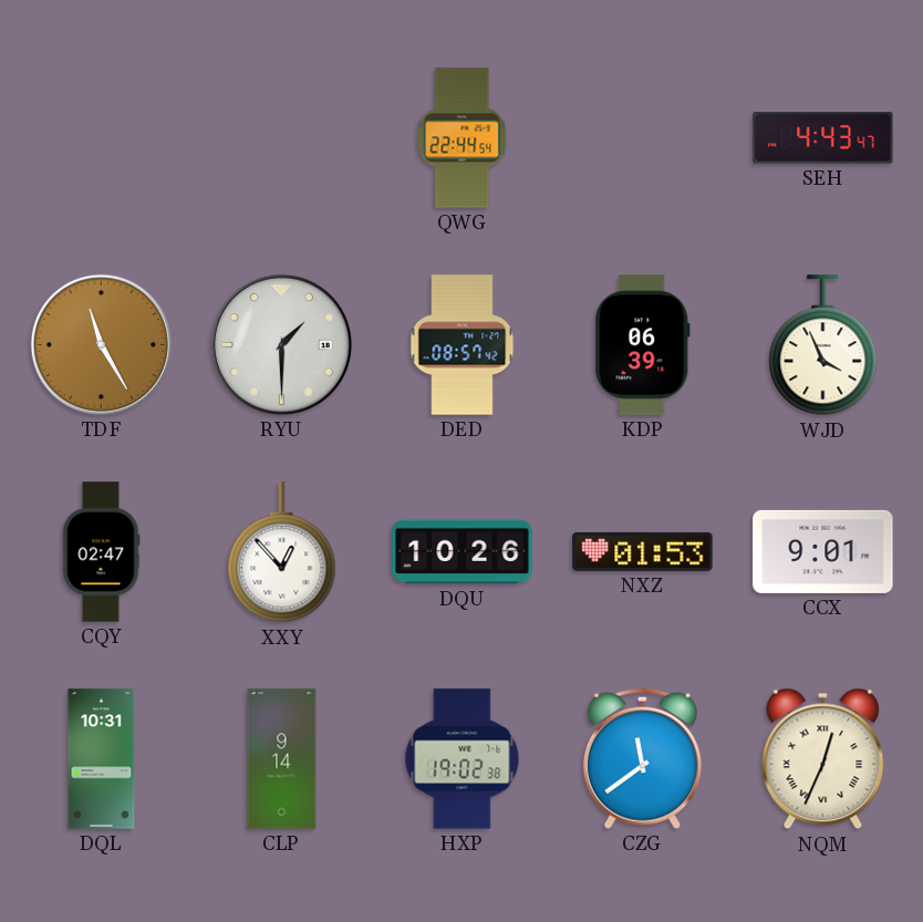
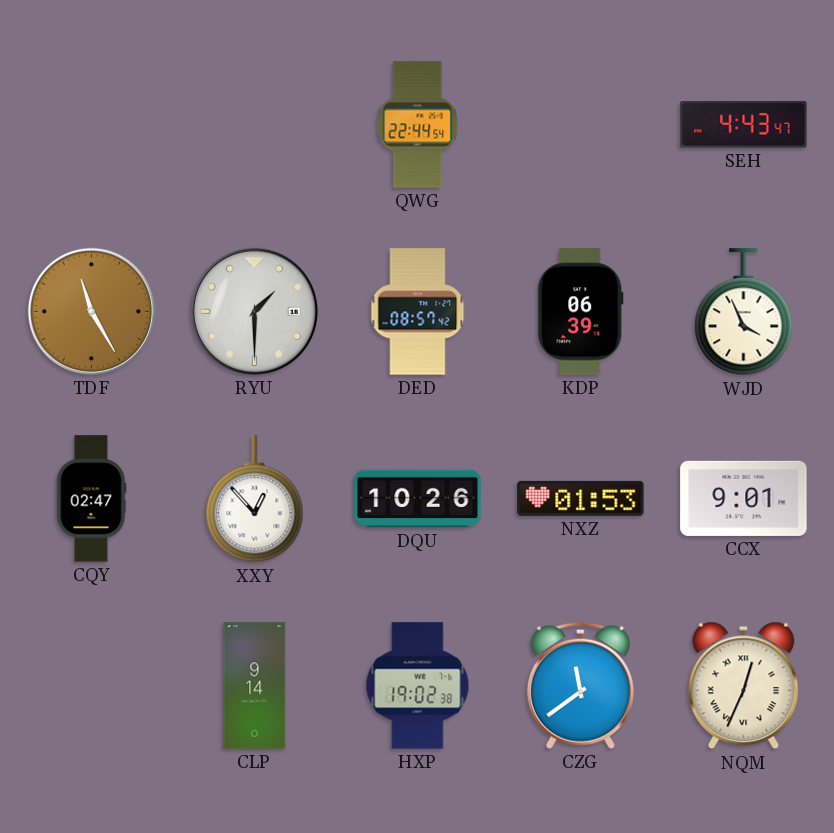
DQL: 10:31 -> none (102, 759)
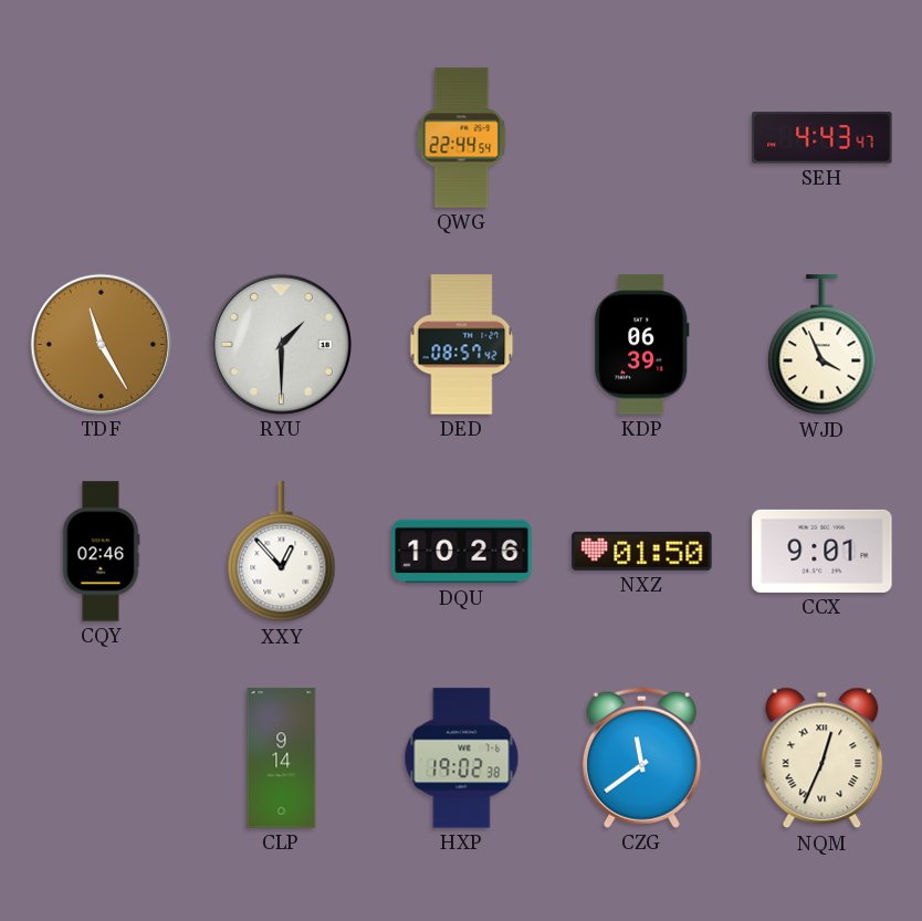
CQY: 02:47 -> 02:46 (101, 552)
NXZ: 01:53 -> 01:50 (642, 551)
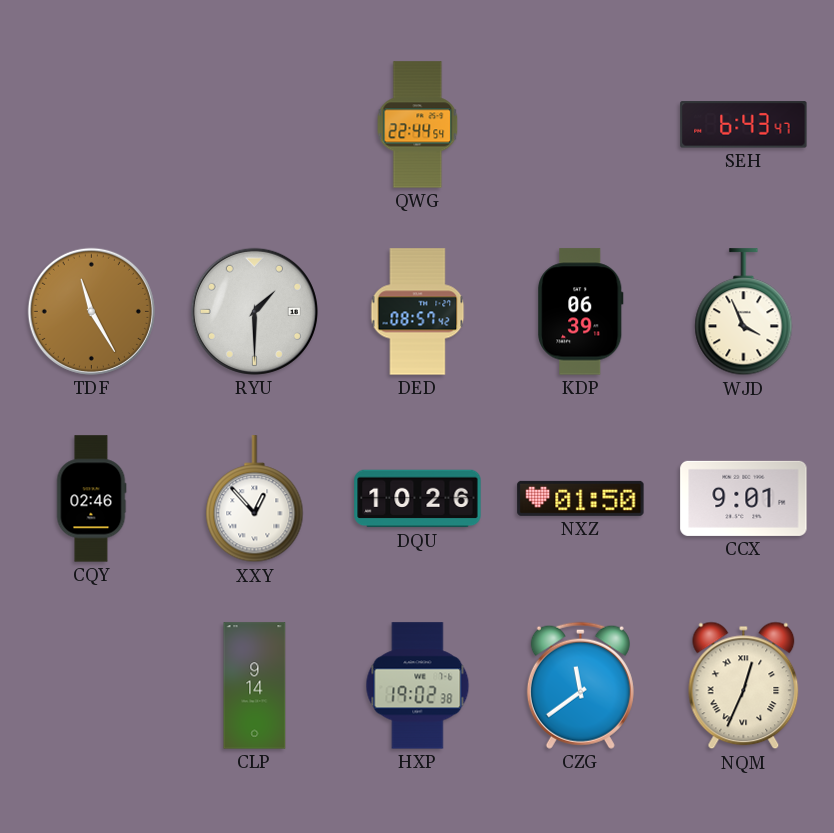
SEH: 4:43 -> 6:43 (744, 125)
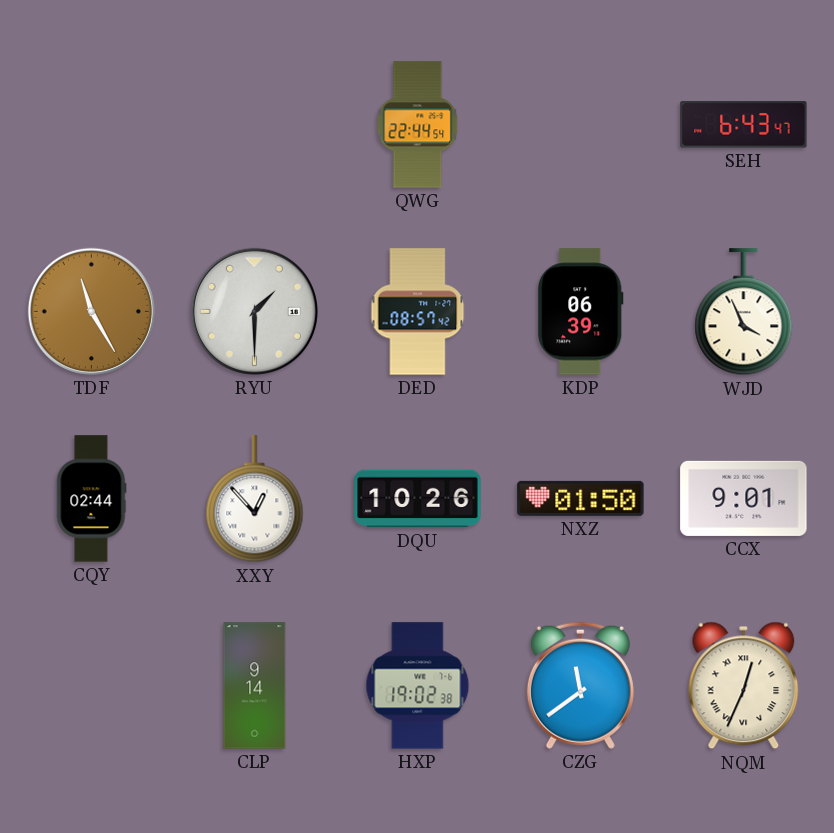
CQY: 02:46 -> 02:44 (91, 499)
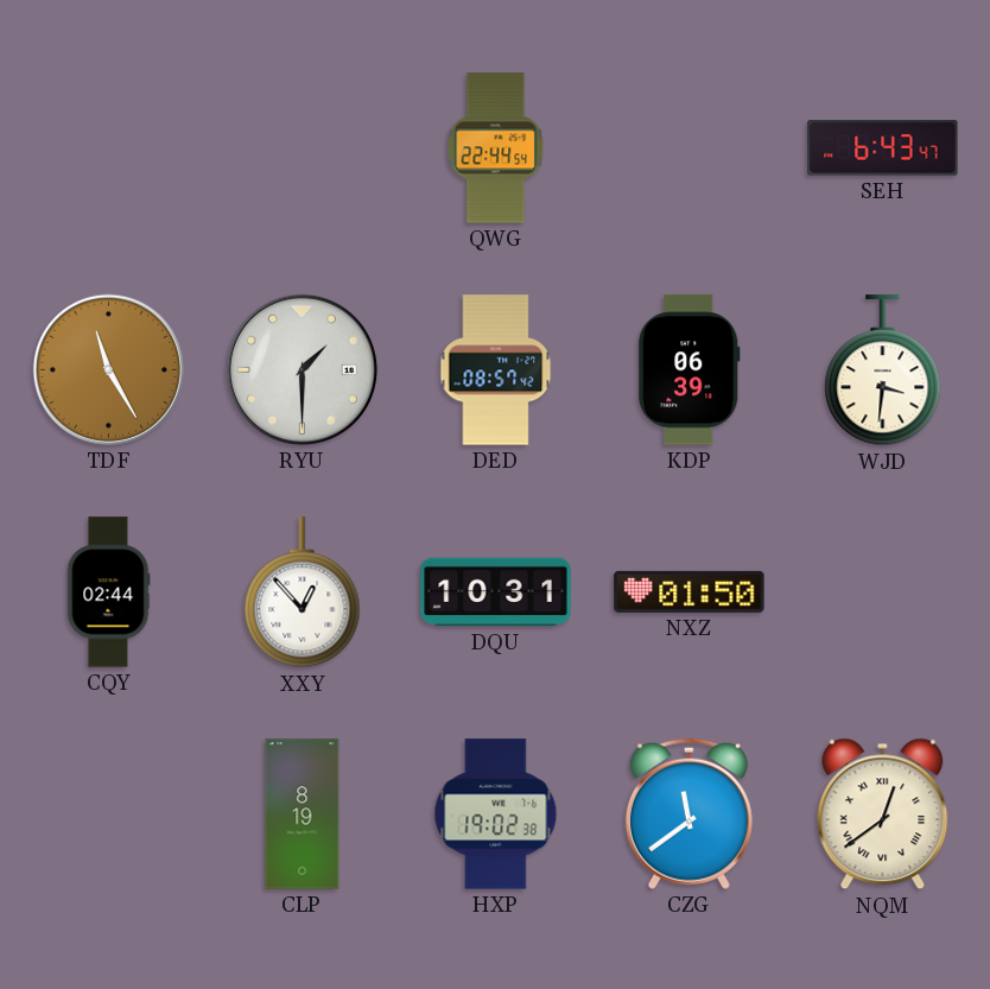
WJD: 3:56 -> 3:31 (883, 370)
DQU: 10:26 -> 10:31 (496, 592)
CCX: 9:01 -> none (744, 498)
CLP: 9:14 -> 8:19 (303, 814)
NQM: 12:34 -> 12:39 (883, 814)
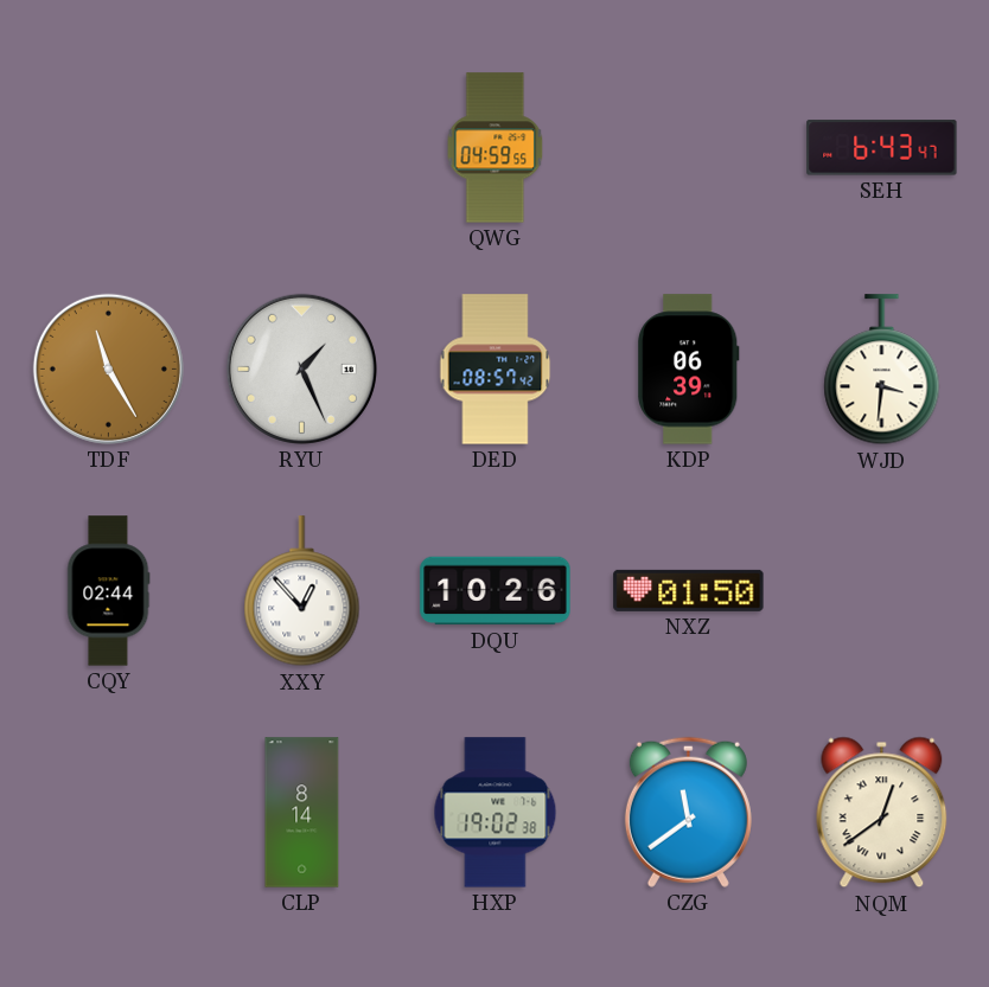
QWG: 22:44 -> 04:59 (496, 148)
RYU: 1:30 -> 1:26 (301, 368)
DQU: 10:31 -> 10:26 (496, 591)
CLP: 8:19 -> 8:14 (302, 813)
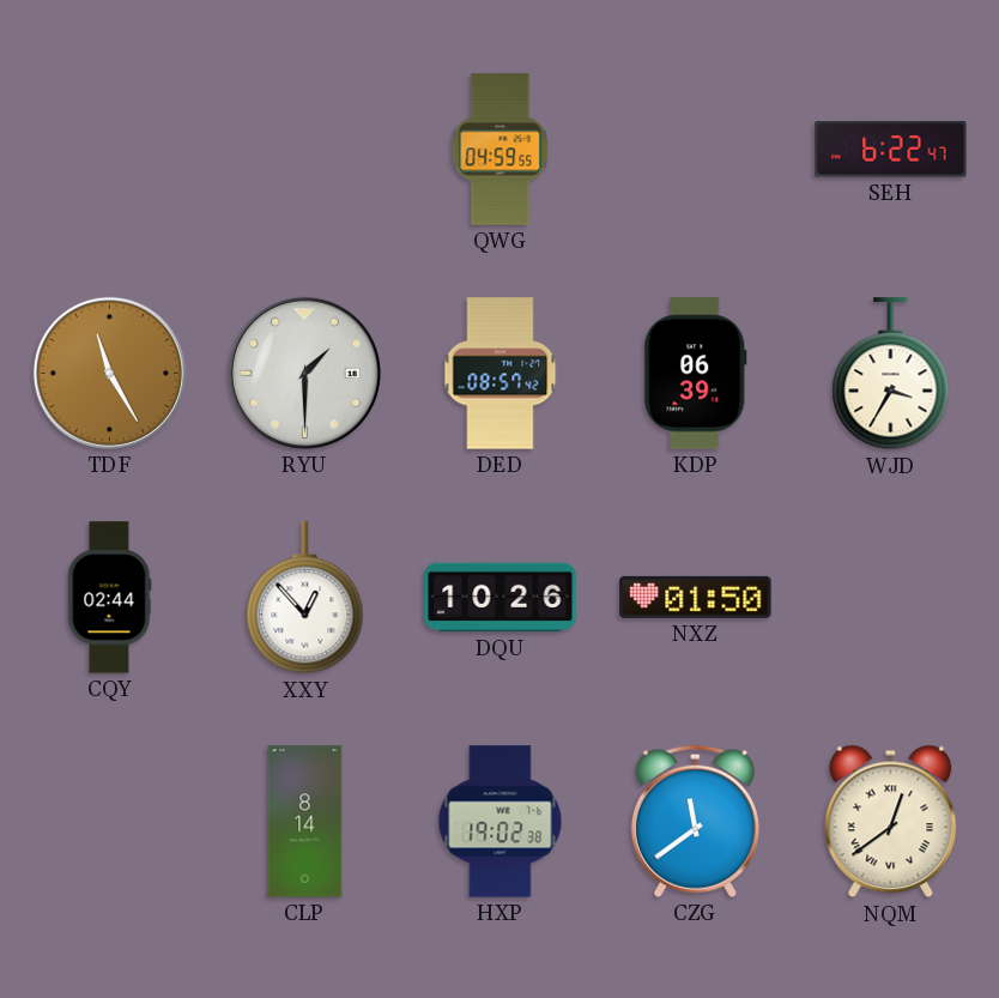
SEH: 6:43 -> 6:22 (891, 150)
RYU: 1:26 -> 1:30 (304, 373)
WJD: 3:31 -> 3:35 (891, 374)
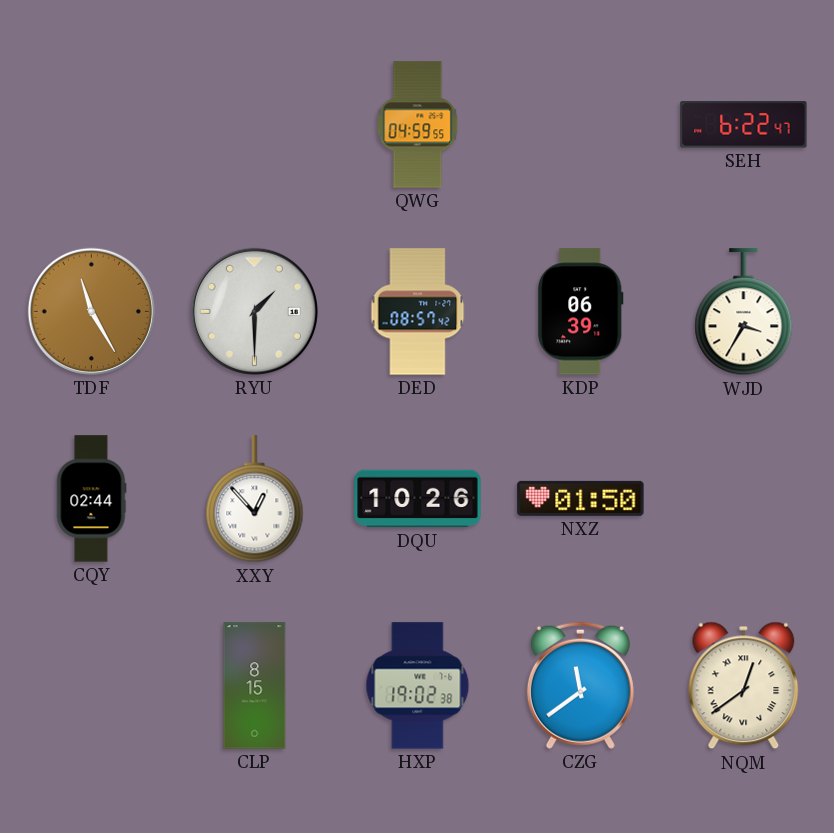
CLP: 8:14 -> 8:15 (255, 686)
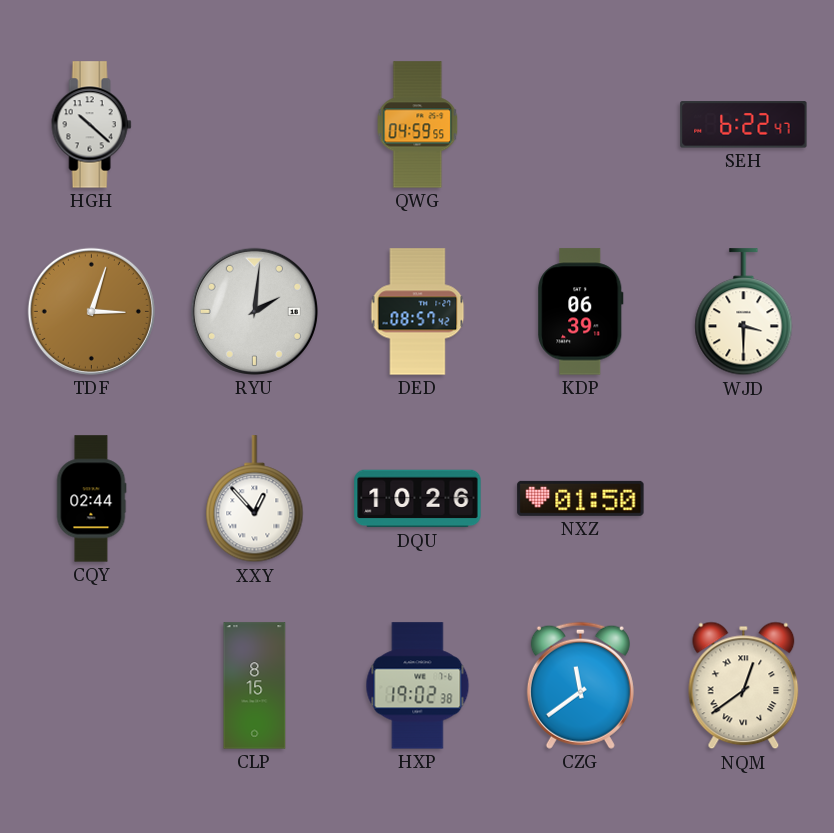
HGH: none -> 10:22 (92, 125)
TDF: 11:25 -> 3:03 (91, 311)
RYU: 1:30 -> 2:01 (254, 311)
WJD: 3:35 -> 3:30 (744, 312)
